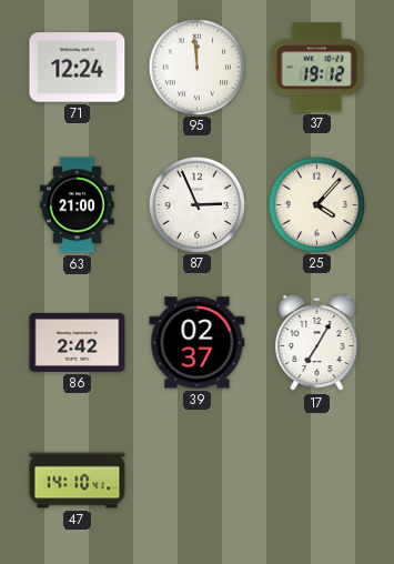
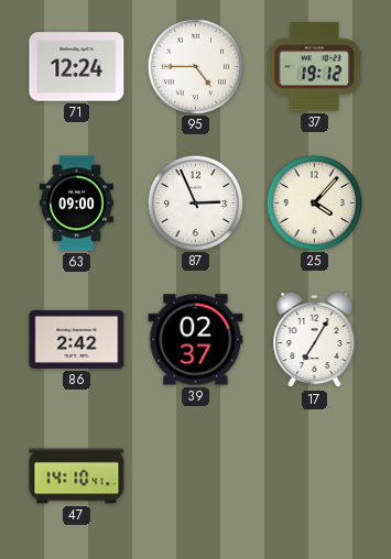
95: 11:59 -> 4:45 (195, 66)
63: 21:00 -> 09:00 (76, 204)
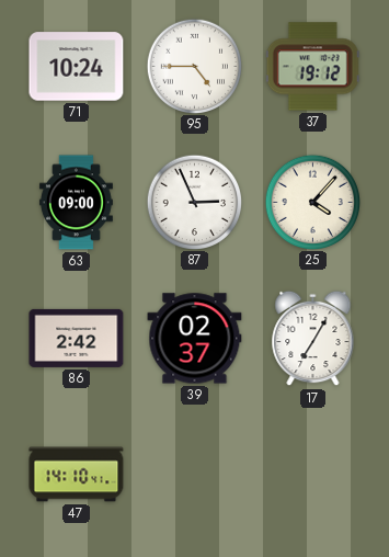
71: 12:24 -> 10:24 (77, 67)
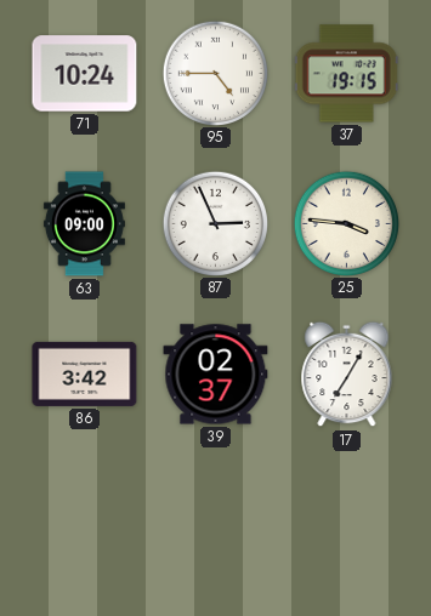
37: 19:12 -> 19:15 (346, 74)
25: 4:07 -> 3:46 (346, 223)
86: 2:42 -> 3:42 (85, 373)
47: 14:10 -> none (77, 475)
